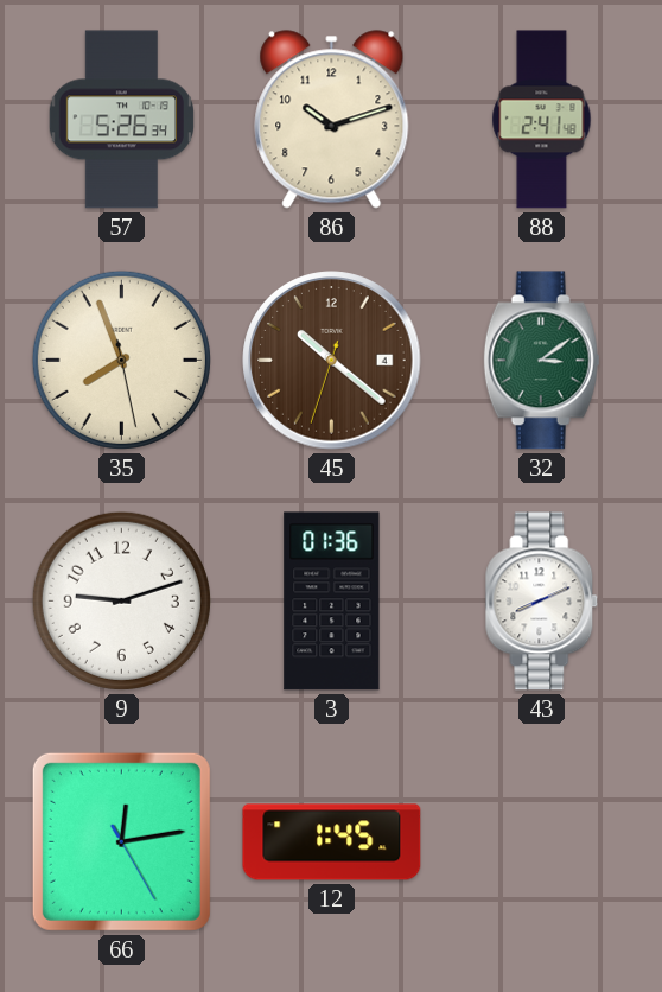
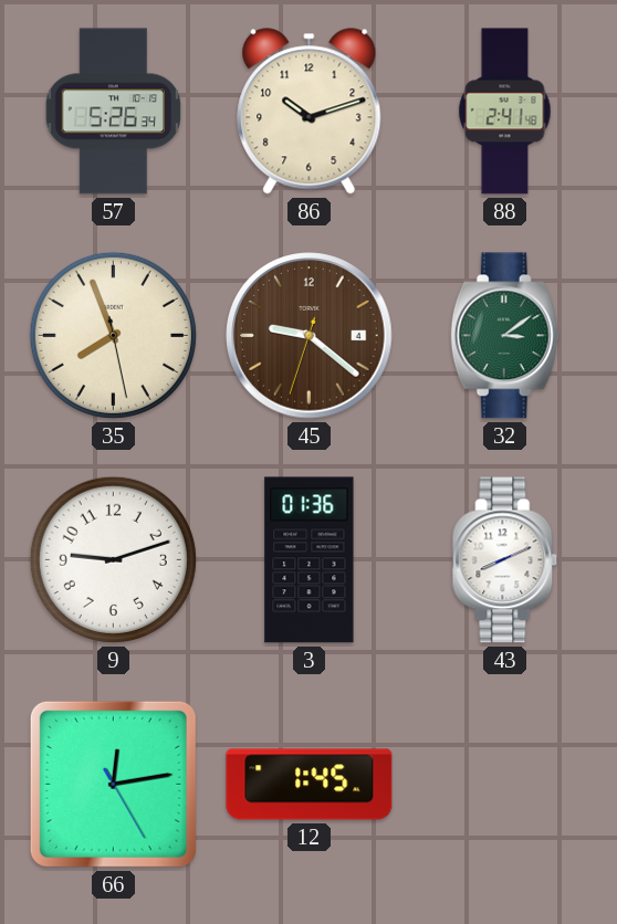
45: 10:21 -> 9:21 (310, 336)
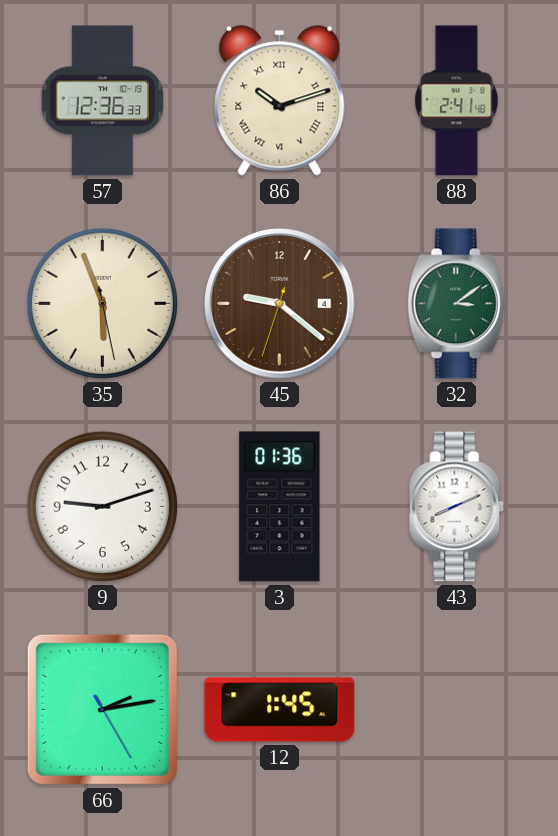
57: 5:26 -> 12:36 (102, 101)
86 numerals: Arabic -> Roman (280, 101)
35: 7:56 -> 5:56 (102, 303)
66: 12:13 -> 2:13 (102, 709)
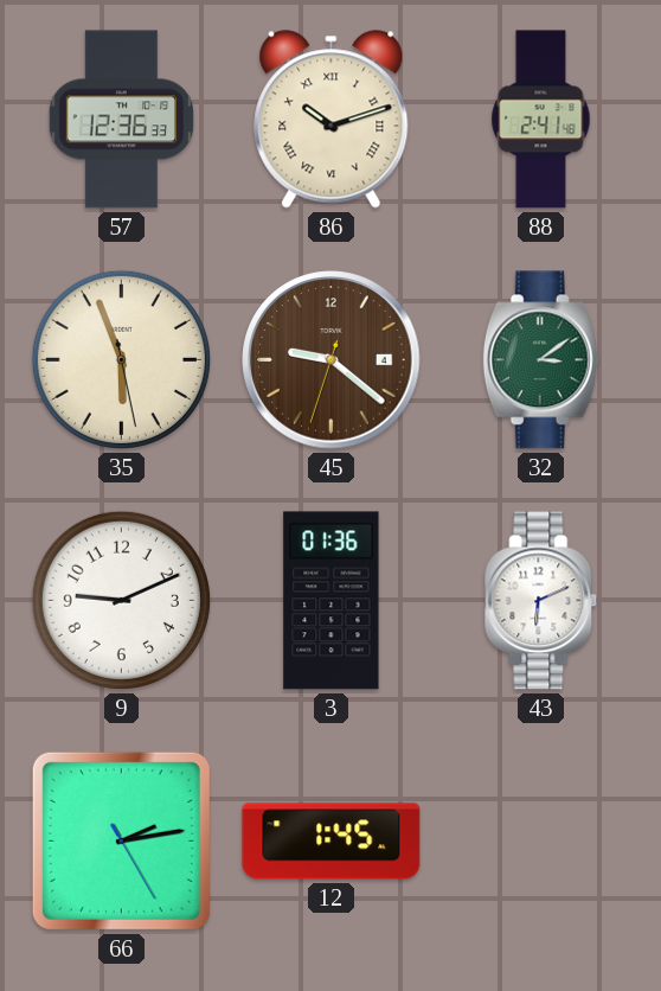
9: 9:12 -> 9:11 (121, 600)
43: 8:11 -> 6:11 (541, 601)
